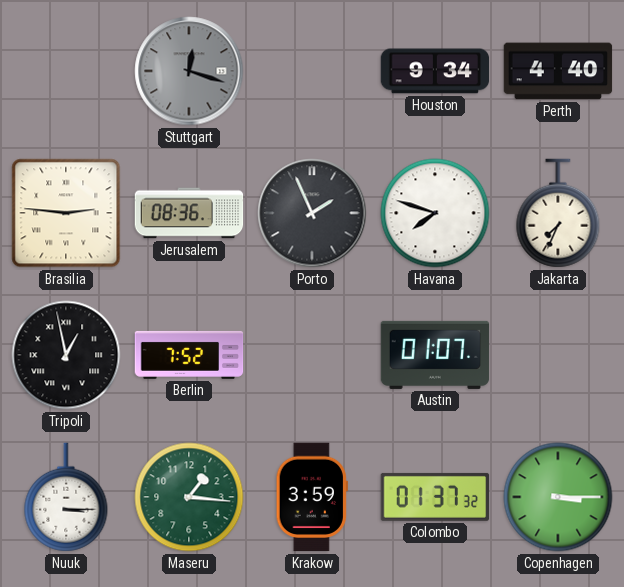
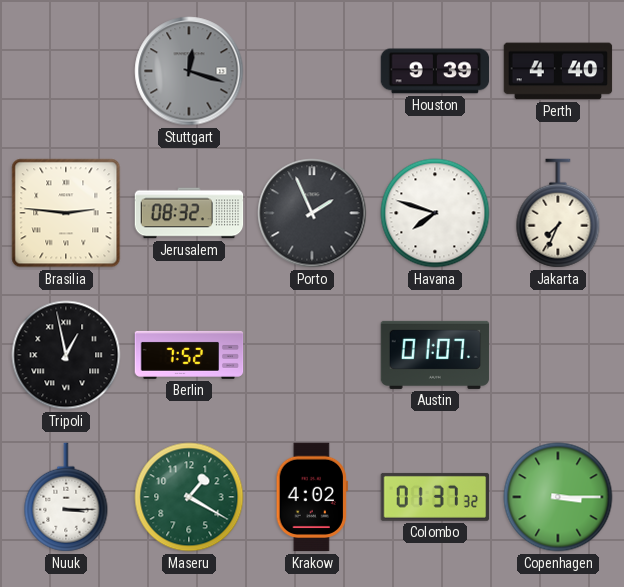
Houston: 9:34 -> 9:39 (435, 71)
Jerusalem: 08:36 -> 08:32 (189, 213)
Maseru: 1:16 -> 1:20 (189, 497)
Krakow: 3:59 -> 4:02 (312, 497)
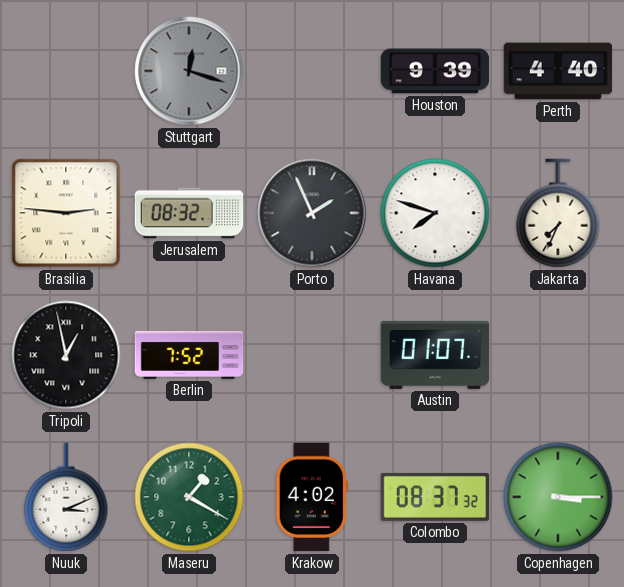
Nuuk: 3:15 -> 3:11 (66, 497)
Colombo: 01:37 -> 08:37 (435, 497)
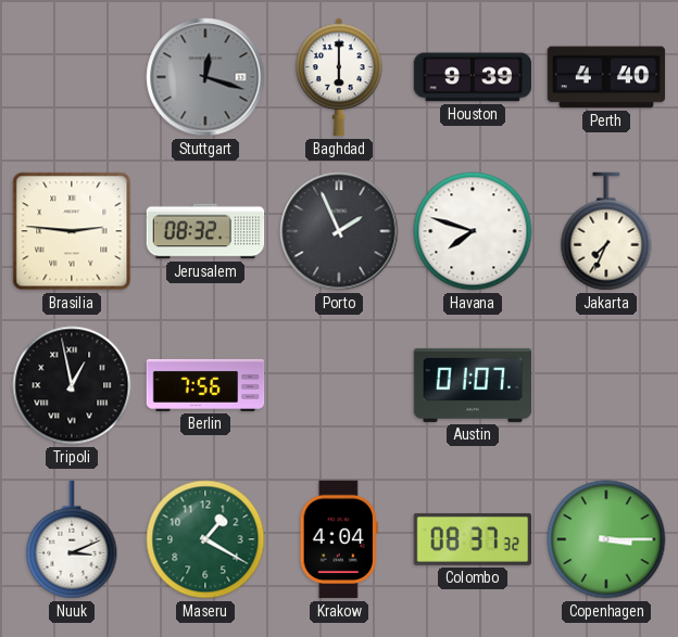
Baghdad: none -> 6:00 (339, 77)
Berlin: 7:52 -> 7:56 (205, 385)
Krakow: 4:02 -> 4:04 (339, 539)
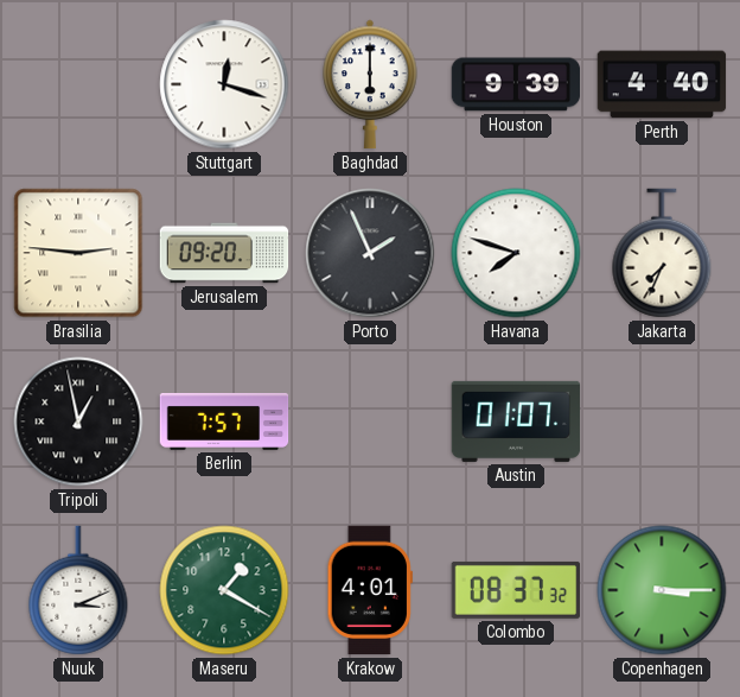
Stuttgart dial: grey -> white (224, 84)
Jerusalem: 08:32 -> 09:20 (224, 253)
Berlin: 7:56 -> 7:57 (224, 422)
Krakow: 4:04 -> 4:01 (370, 590)
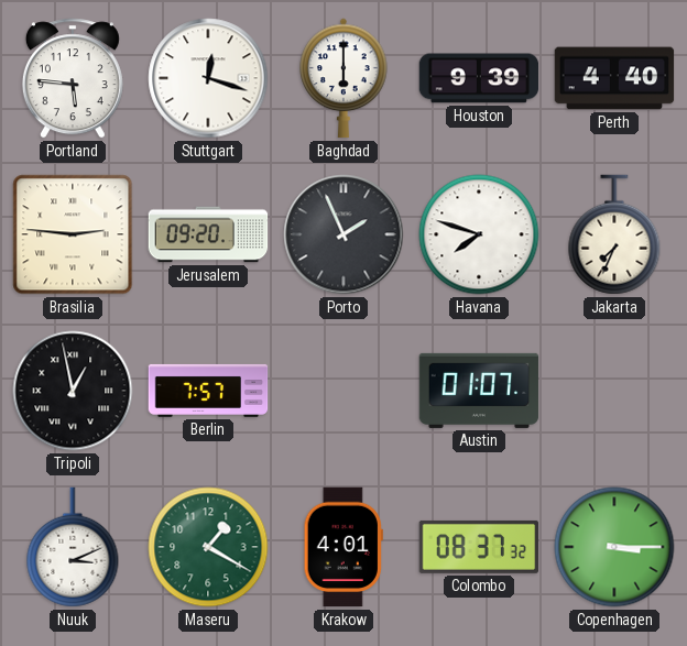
Portland: none -> 5:46 (73, 78)
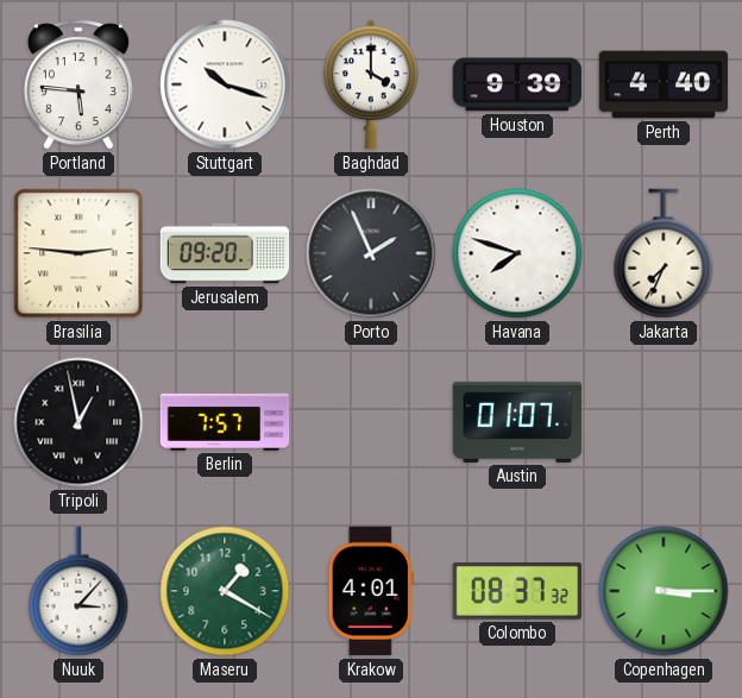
Stuttgart: 12:18 -> 10:18 (225, 84)
Baghdad: 6:00 -> 4:00 (371, 84)
Nuuk: 3:11 -> 3:07 (78, 591)
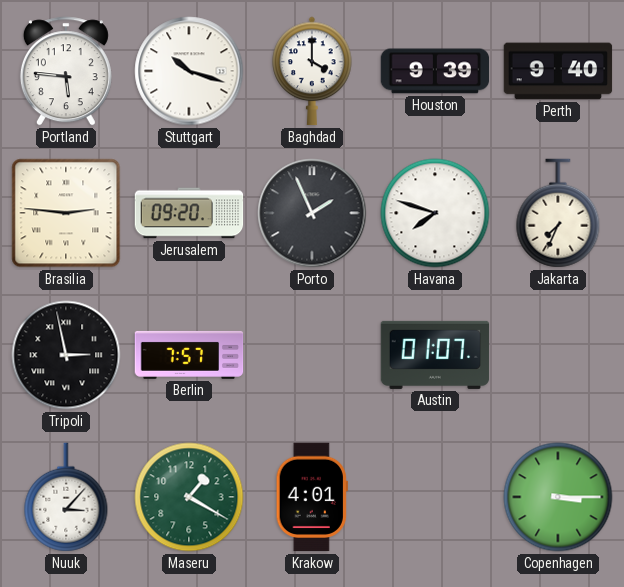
Perth: 4:40 -> 9:40 (558, 71)
Tripoli: 12:58 -> 2:58 (66, 355)
Colombo: 08:37 -> none (517, 591)
